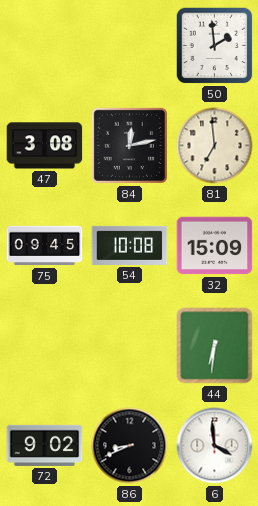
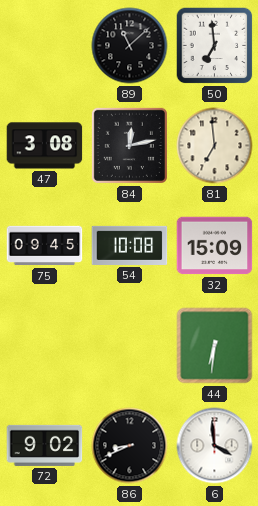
89: none -> 11:08 (130, 46)
50: 1:59 -> 6:59 (215, 46)
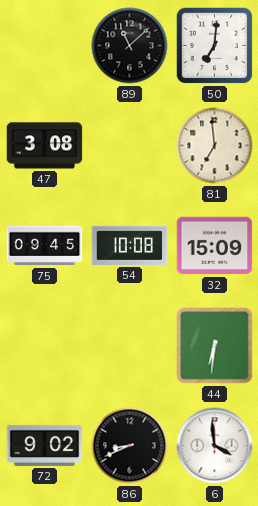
50: 6:59 -> 7:01 (215, 46)
84: 12:13 -> none (129, 145)
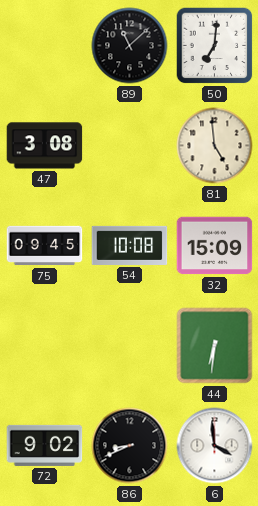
81: 6:59 -> 4:59 (215, 146)
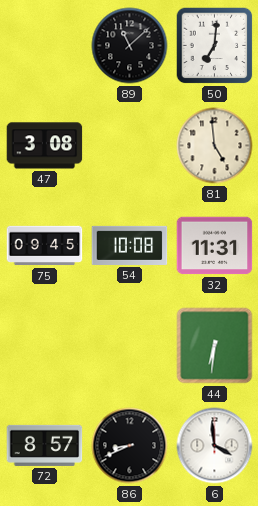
32: 15:09 -> 11:31 (215, 246)
72: 9:02 -> 8:57 (45, 445)
